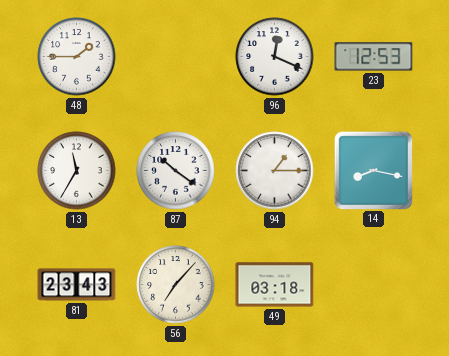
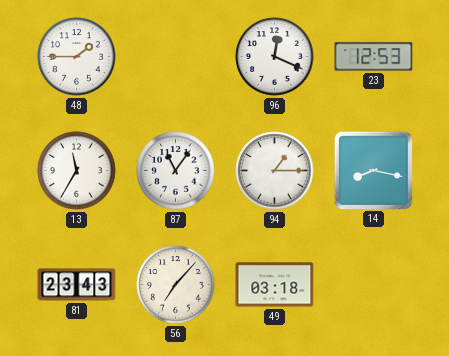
87: 10:21 -> 11:06 (176, 171)
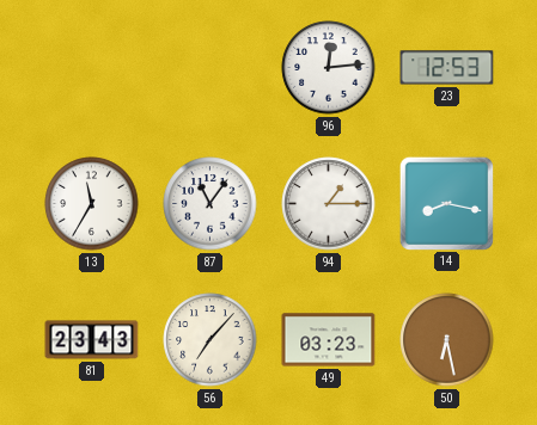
48: 1:45 -> none (77, 57)
96: 12:19 -> 12:14 (329, 68)
49: 03:18 -> 03:23 (329, 340)
50: none -> 6:28 (447, 340)
